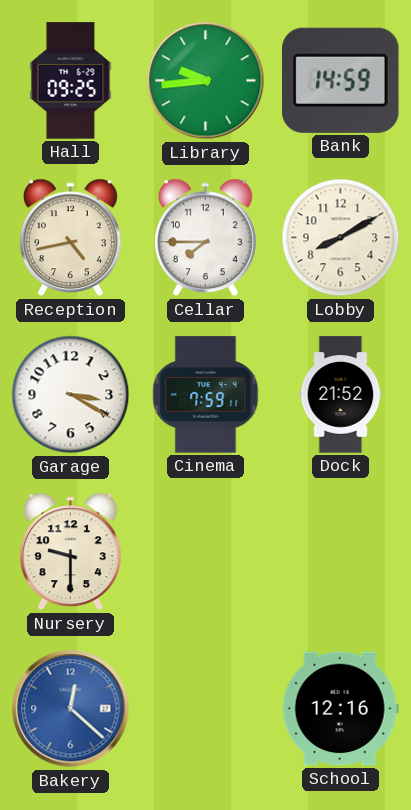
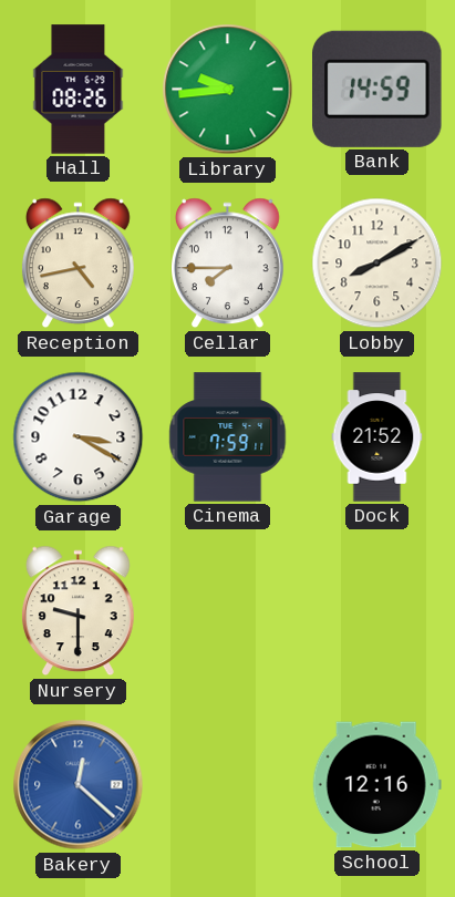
Hall: 09:25 -> 08:26 (79, 90)
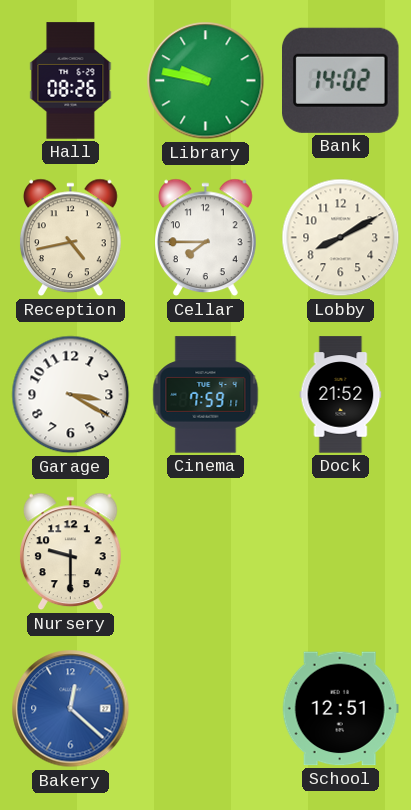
Library: 9:44 -> 9:47 (206, 81)
Bank: 14:59 -> 14:02 (341, 80)
School: 12:16 -> 12:51 (340, 709)
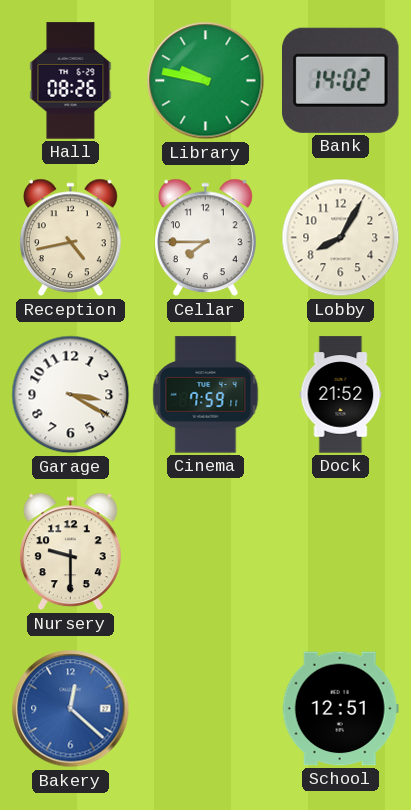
Lobby: 8:10 -> 8:05 (341, 238)
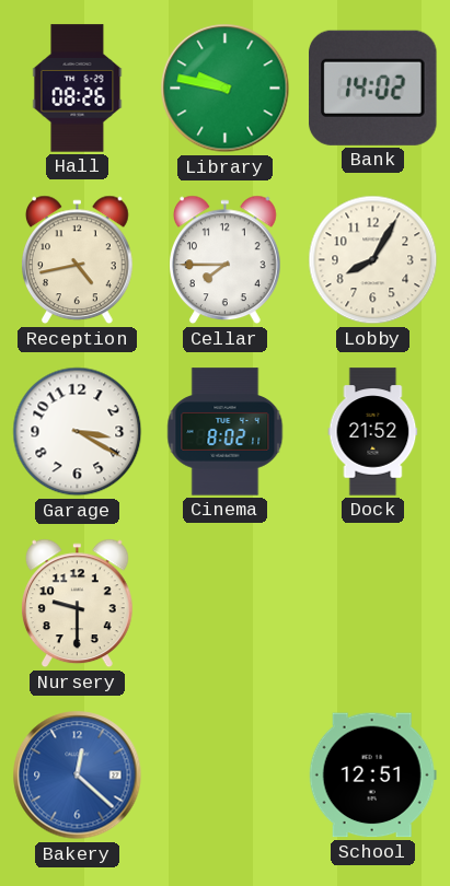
Cinema: 7:59 -> 8:02 (226, 432)
